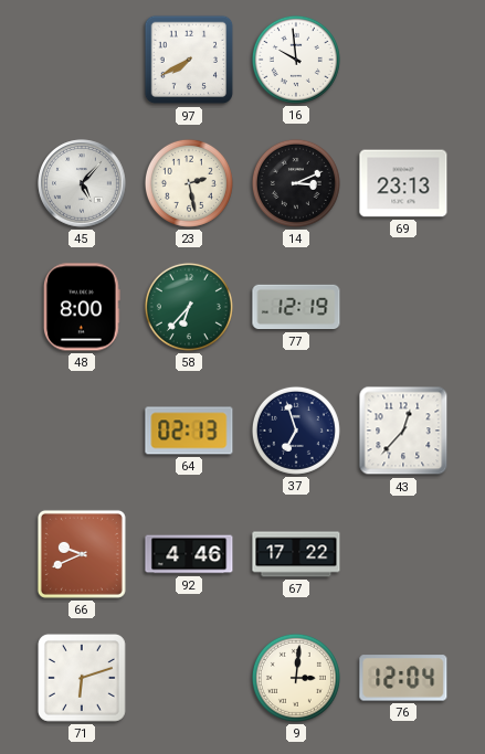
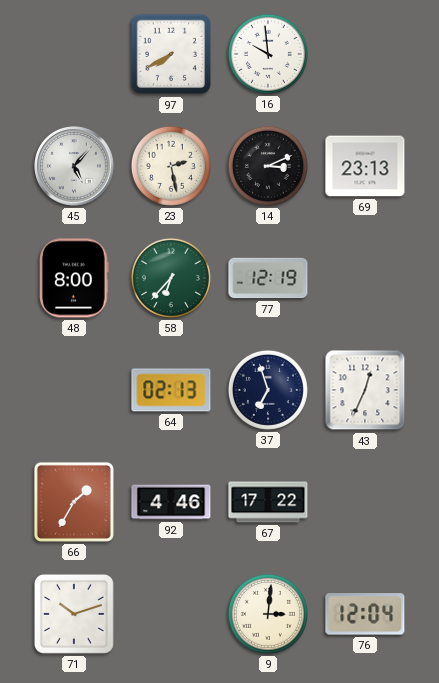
43: 12:37 -> 12:34 (365, 390)
66: 9:41 -> 1:35 (74, 502)
71: 6:12 -> 10:12 (74, 614)
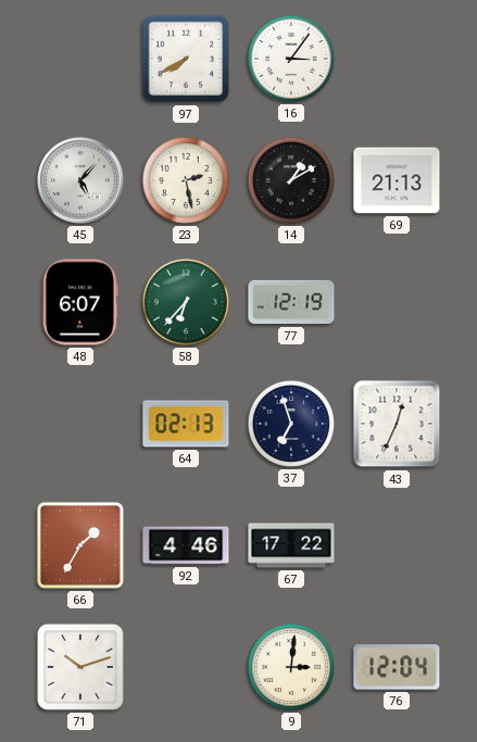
16: 9:59 -> 3:06 (291, 59)
14: 3:11 -> 1:10 (291, 180)
69: 23:13 -> 21:13 (397, 180)
48: 8:00 -> 6:07 (81, 302)
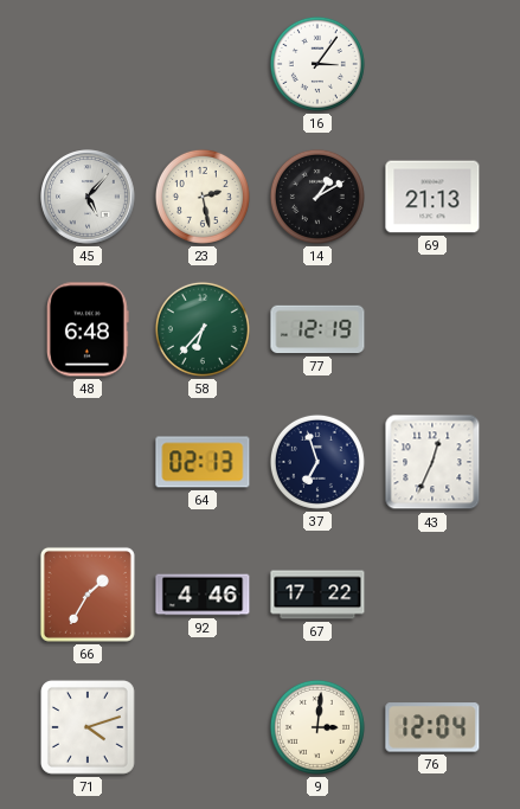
97: 7:40 -> none (186, 59)
48: 6:07 -> 6:48 (89, 329)
71: 10:12 -> 4:12 (88, 727)
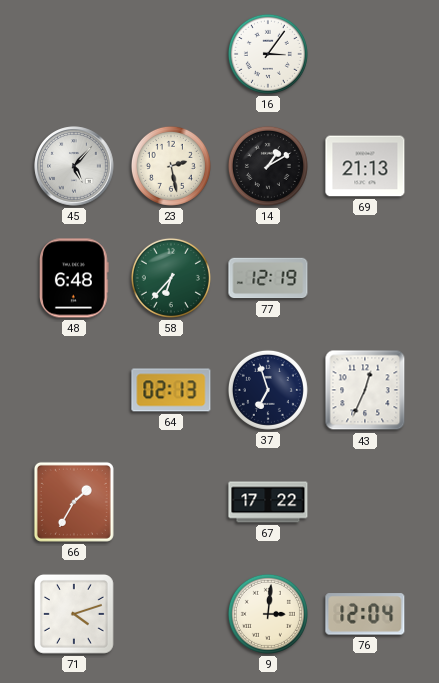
92: 4:46 -> none (203, 595)
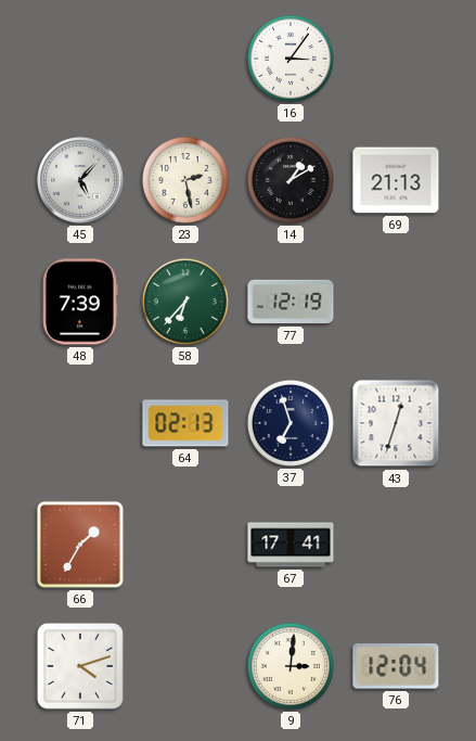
48: 6:48 -> 7:39 (81, 302)
43: 12:34 -> 12:33 (396, 423)
67: 17:22 -> 17:41 (291, 545)
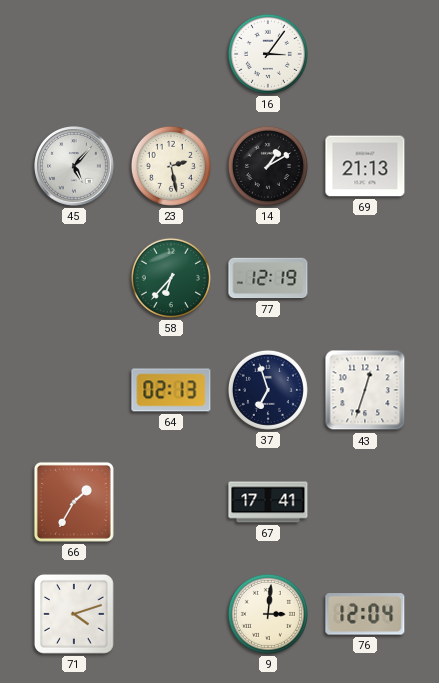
48: 7:39 -> none (81, 302)
